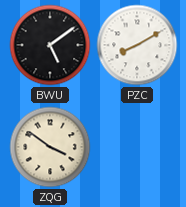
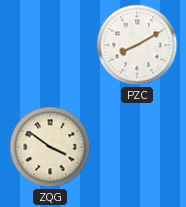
BWU: 5:09 -> none (50, 45)
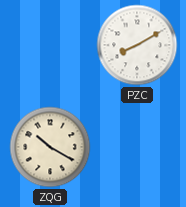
ZQG: 3:51 -> 10:20 (50, 147)
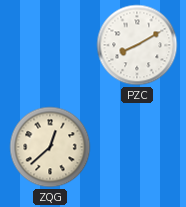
ZQG: 10:20 -> 12:38 (50, 147)
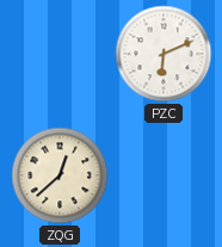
PZC: 8:10 -> 6:11 (164, 54)
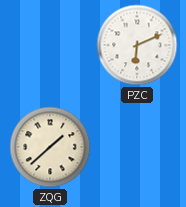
ZQG: 12:38 -> 1:38 (50, 147)
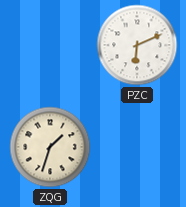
ZQG: 1:38 -> 1:33 (50, 147)
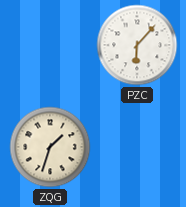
PZC: 6:11 -> 6:07 (137, 45)
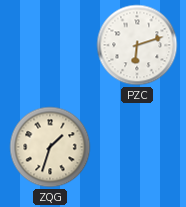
PZC: 6:07 -> 6:12 (137, 45)
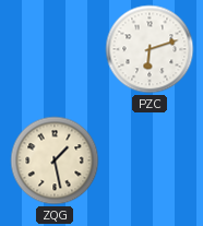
ZQG: 1:33 -> 1:28 (55, 160)
